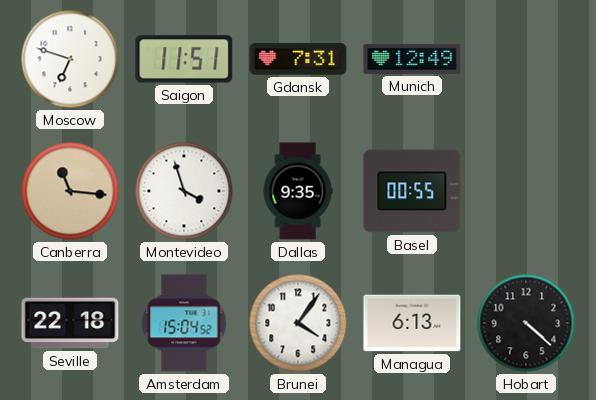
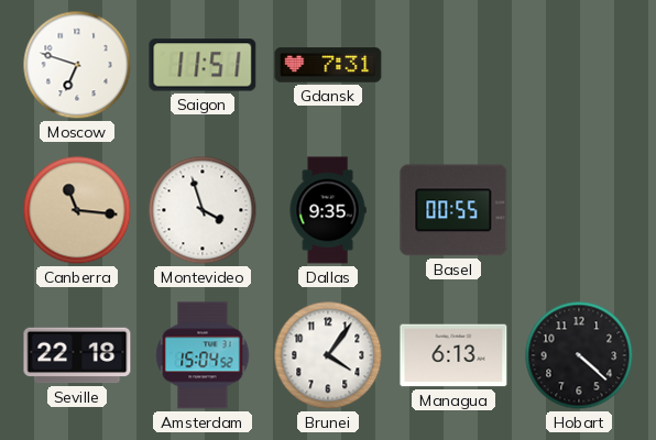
Munich: 12:49 -> none (412, 59)
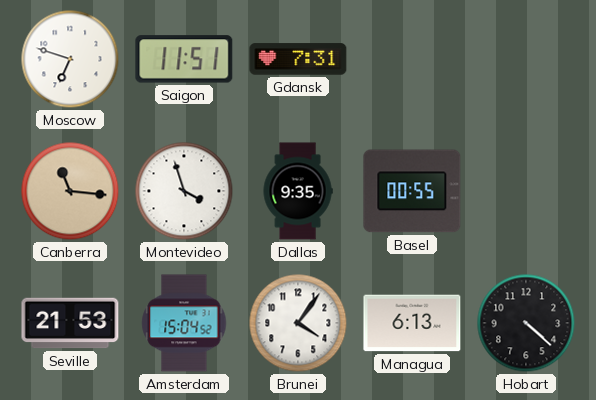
Seville: 22:18 -> 21:53 (70, 323)
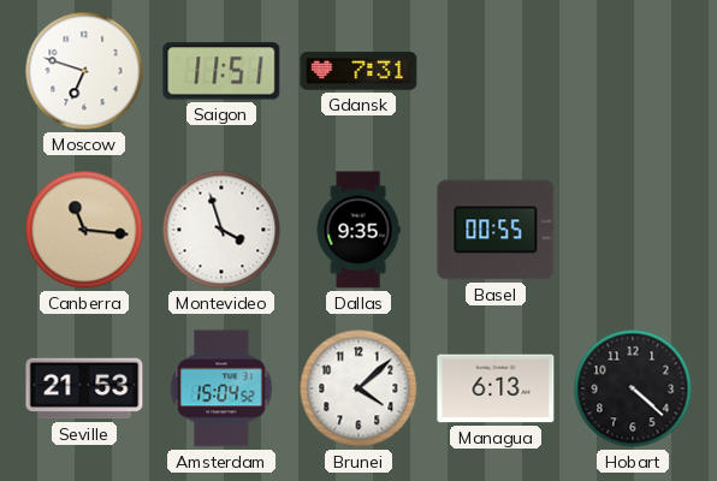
Brunei: 4:06 -> 4:08 (358, 388)
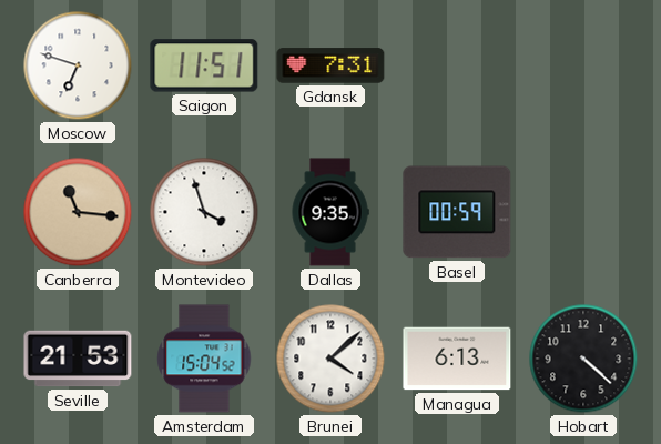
Basel: 00:55 -> 00:59 (457, 212)
